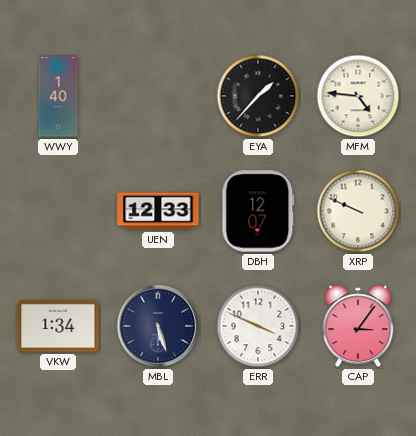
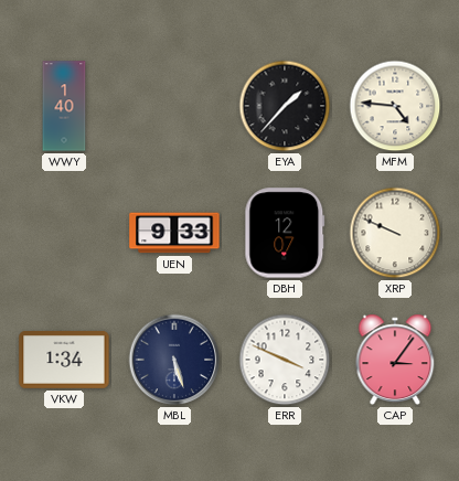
UEN: 12:33 -> 9:33 (174, 233)
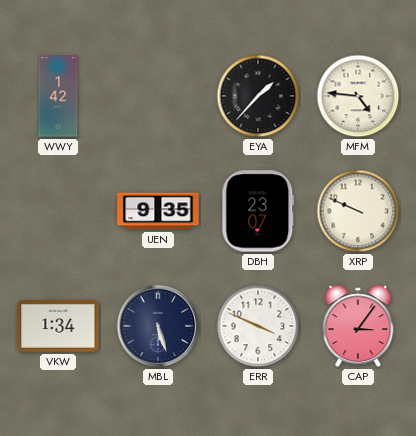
WWY: 1:40 -> 1:42 (58, 96)
UEN: 9:33 -> 9:35 (158, 211)
DBH: 12:07 -> 23:07 (258, 211)
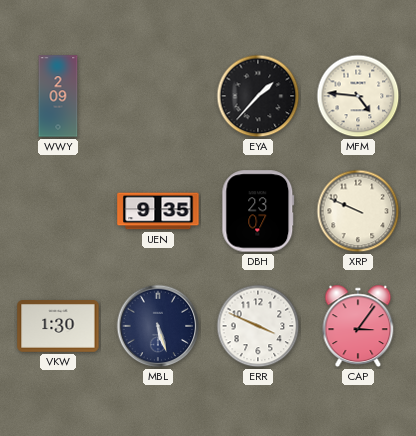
WWY: 1:42 -> 2:09 (58, 96)
VKW: 1:34 -> 1:30 (58, 327)
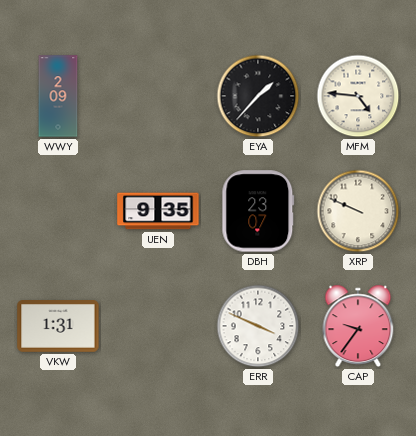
VKW: 1:30 -> 1:31 (58, 327)
MBL: 5:27 -> none (158, 326)
CAP: 3:06 -> 9:36 (358, 326)
